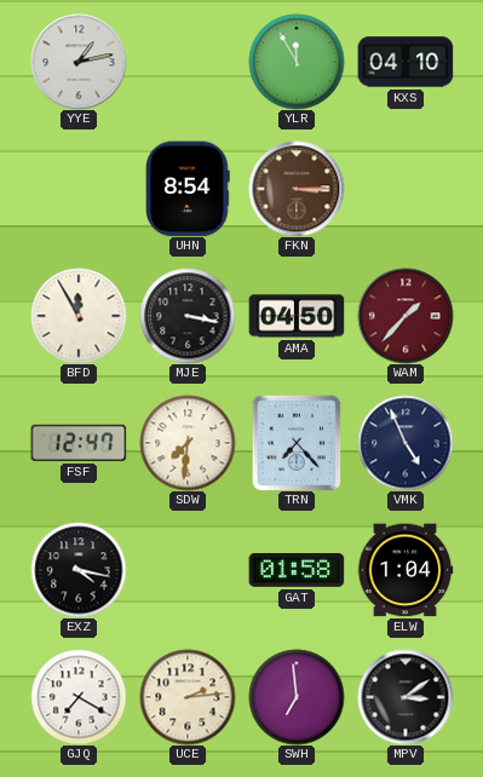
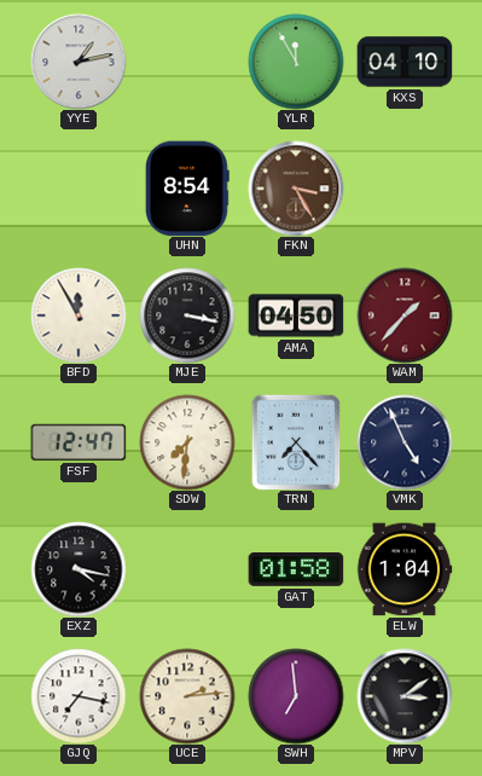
FKN: 3:15 -> 3:25 (296, 189)
GJQ: 7:20 -> 7:17 (79, 696)
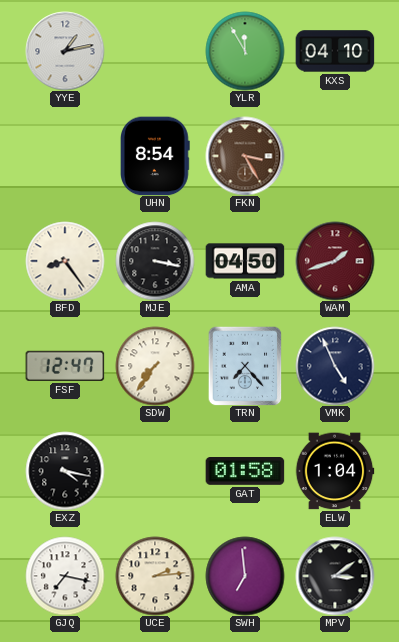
BFD: 11:55 -> 8:24 (65, 261)
WAM: 1:37 -> 1:42 (335, 261)
SDW: 7:31 -> 7:36 (155, 366)
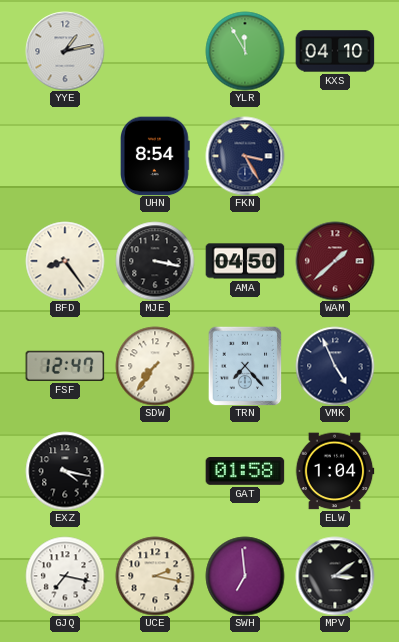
FKN dial: brown -> navy (245, 156)
WAM: 1:42 -> 1:38 (335, 261)
UCE: 2:14 -> 2:17 (155, 576)
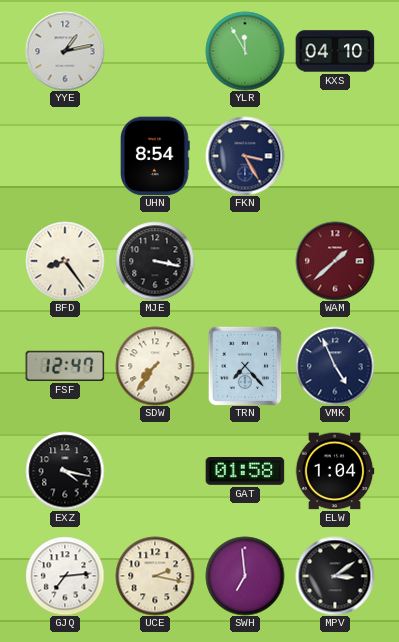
AMA: 04:50 -> none (245, 261)
GJQ: 7:17 -> 7:14 (65, 576)
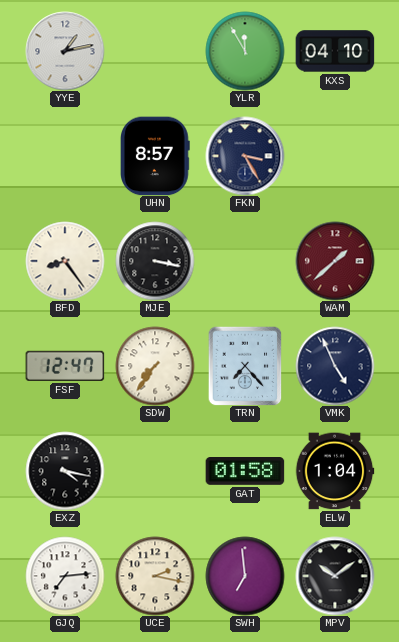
UHN: 8:54 -> 8:57 (156, 156)
MPV: 3:09 -> 10:09 (335, 576)
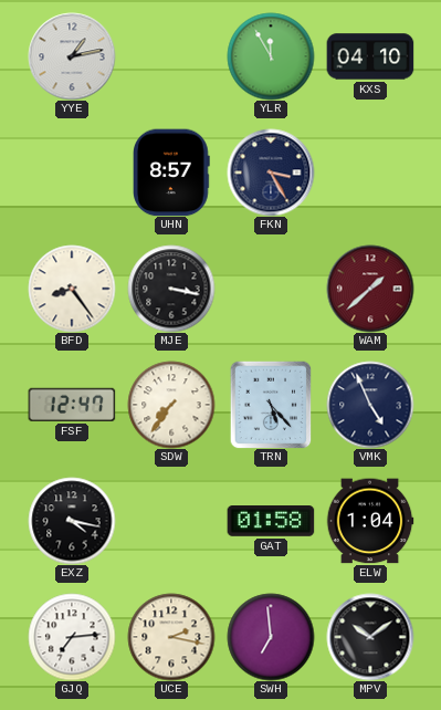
TRN: 7:23 -> 5:23 (271, 405)
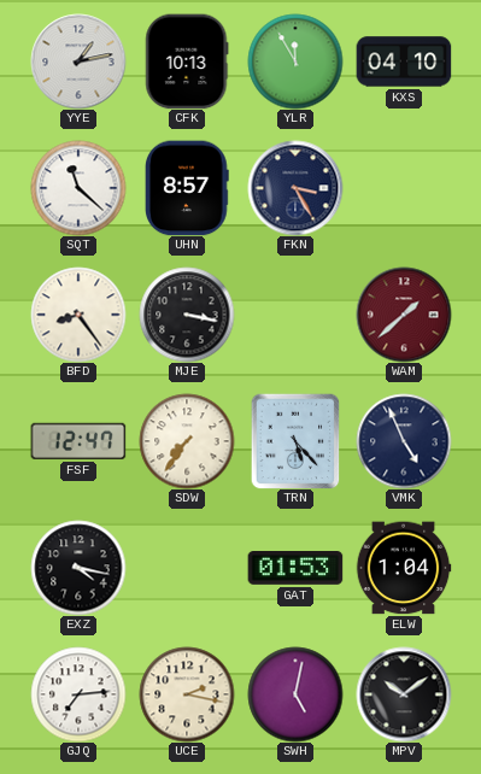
CFK: none -> 10:13 (187, 61)
SQT: none -> 11:22 (78, 188)
GAT: 01:58 -> 01:53 (295, 569)
SWH: 6:59 -> 5:02 (295, 694)
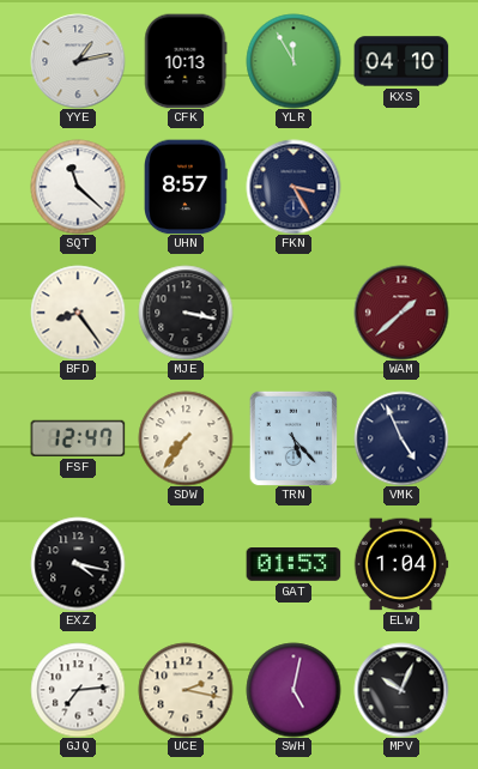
MPV: 10:09 -> 10:04 (401, 690)
